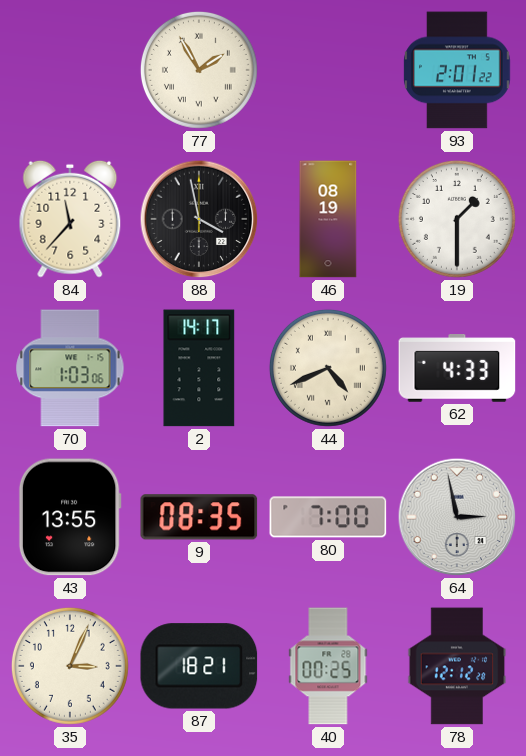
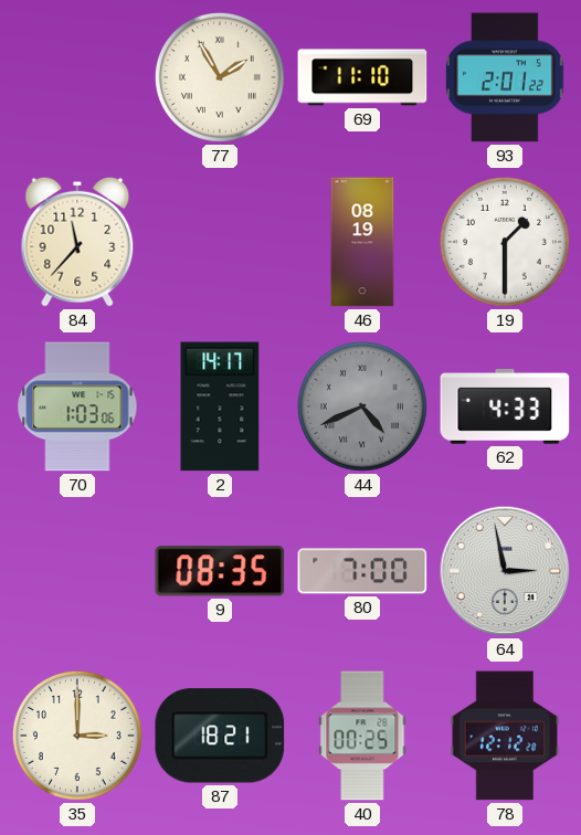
69: none -> 11:10 (362, 77)
88: 3:58 -> none (199, 219)
44 dial: cream -> grey (362, 406)
43: 13:55 -> none (70, 517)
35: 3:04 -> 3:00 (77, 736)
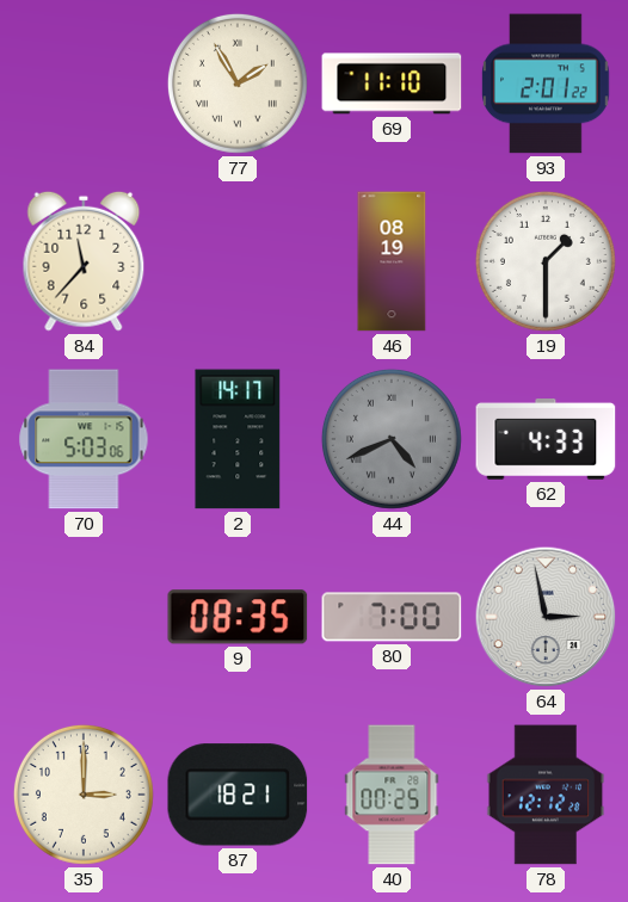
70: 1:03 -> 5:03 (84, 439)
